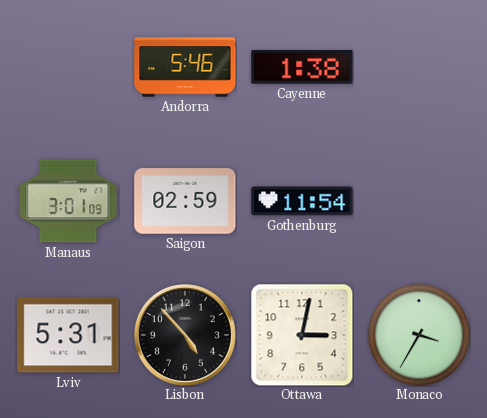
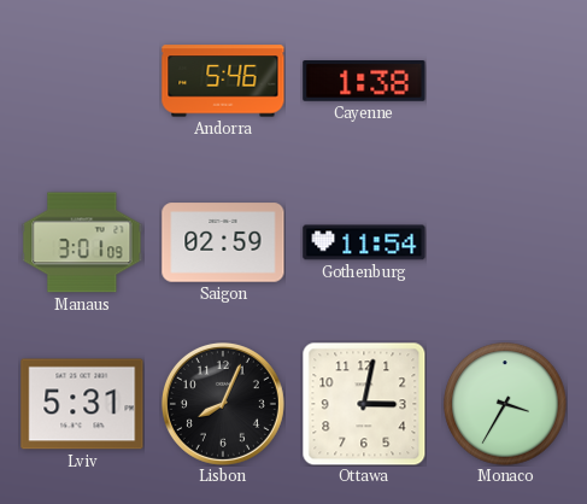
Lisbon: 4:53 -> 8:04 (223, 404)
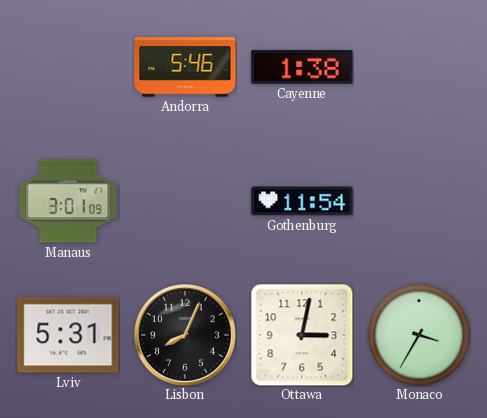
Saigon: 02:59 -> none (223, 242)
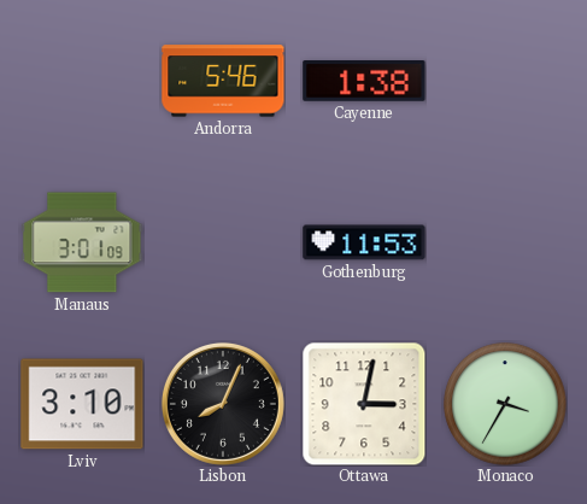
Gothenburg: 11:54 -> 11:53 (364, 242)
Lviv: 5:31 -> 3:10 (82, 404)
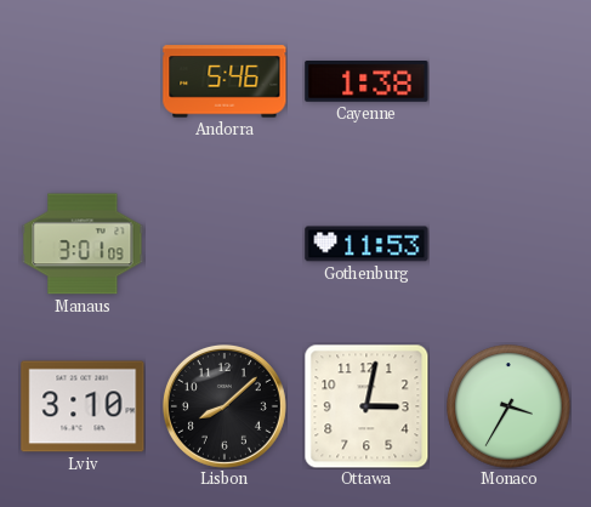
Lisbon: 8:04 -> 8:08 (225, 406)
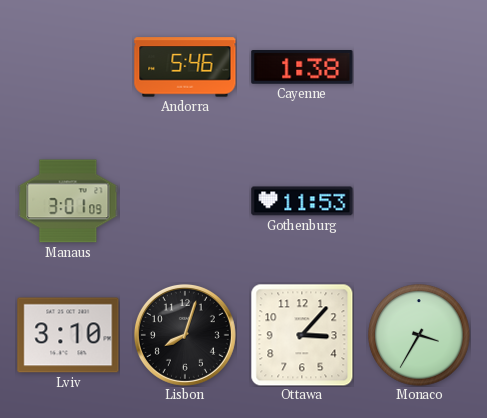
Lisbon: 8:08 -> 8:03 (185, 335)
Ottawa: 3:02 -> 3:07 (302, 335)
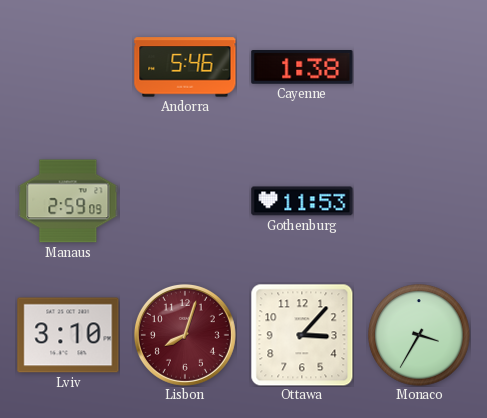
Manaus: 3:01 -> 2:59 (68, 201)
Lisbon dial: black -> burgundy (185, 335)
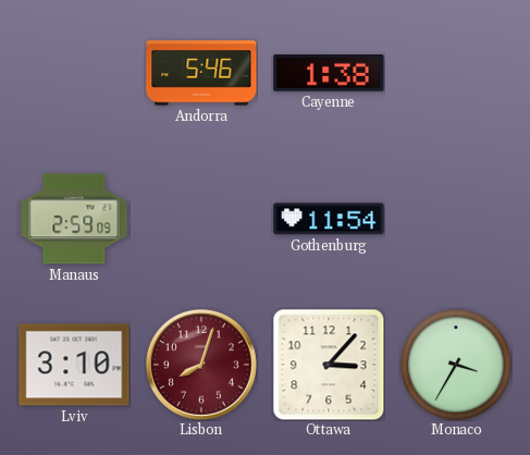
Gothenburg: 11:53 -> 11:54 (329, 219)
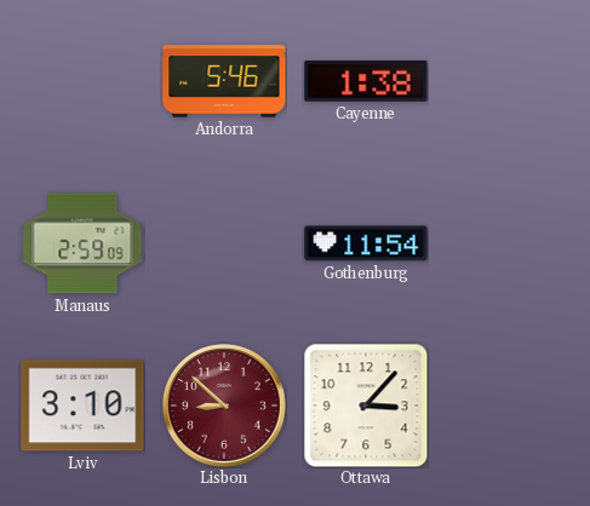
Lisbon: 8:03 -> 8:52 (224, 406)
Monaco: 3:35 -> none (456, 365)
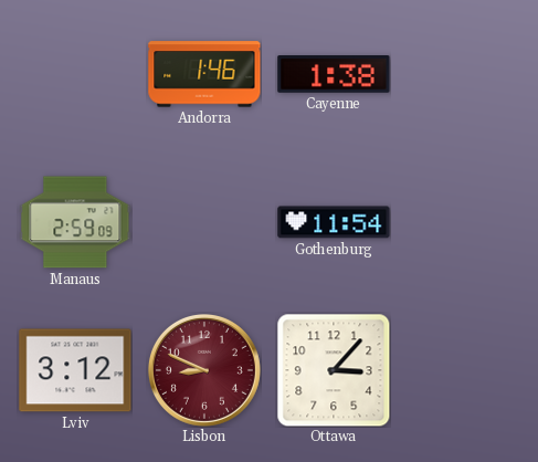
Andorra: 5:46 -> 1:46 (204, 74)
Lviv: 3:10 -> 3:12 (75, 370)
Lisbon: 8:52 -> 8:49 (204, 370)
